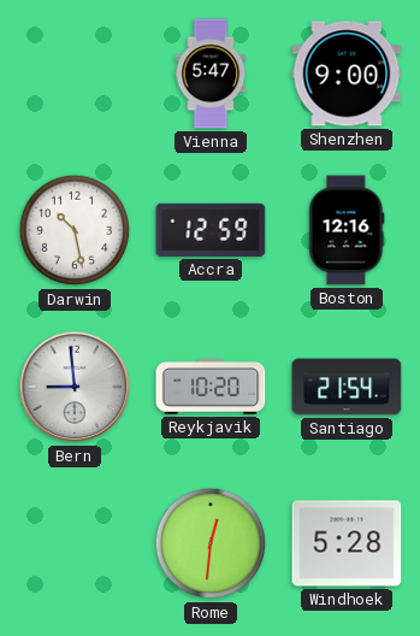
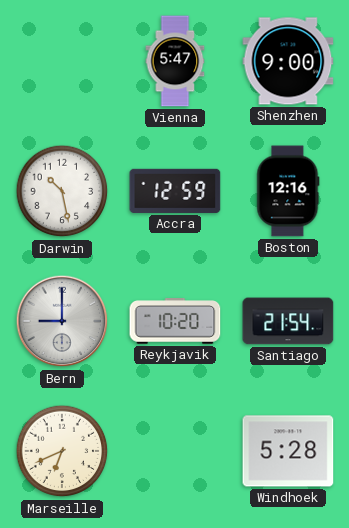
Bern: 8:59 -> 9:00 (62, 321)
Marseille: none -> 6:41 (62, 451)
Rome: 12:31 -> none (211, 543)
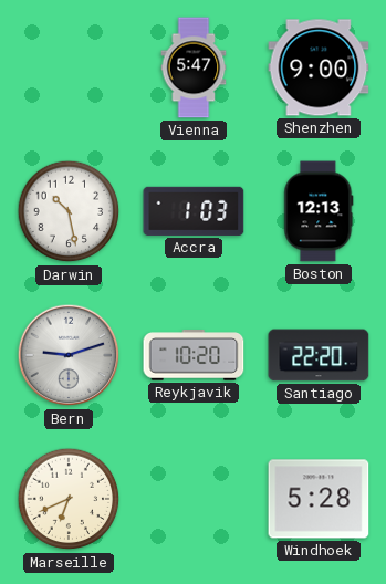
Accra: 12:59 -> 1:03 (194, 211)
Boston: 12:16 -> 12:13 (319, 211)
Bern: 9:00 -> 9:12 (69, 355)
Santiago: 21:54 -> 22:20 (319, 355)
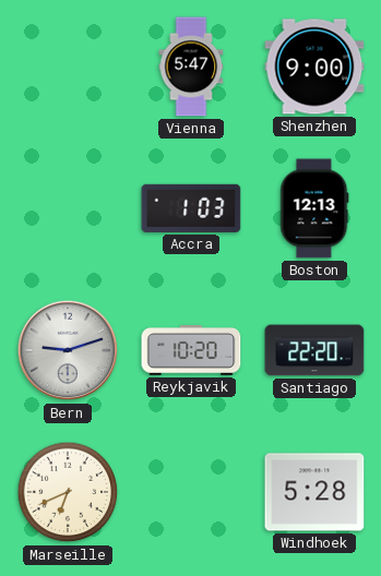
Darwin: 10:28 -> none (69, 211)
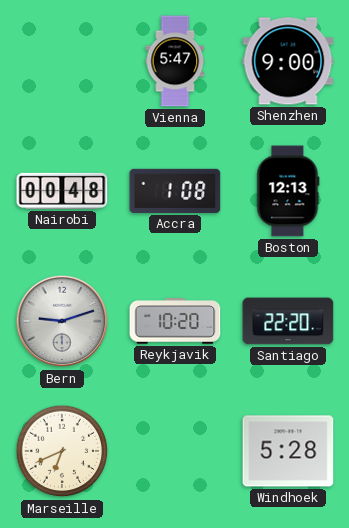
Nairobi: none -> 00:48 (62, 191)
Accra: 1:03 -> 1:08 (175, 191)
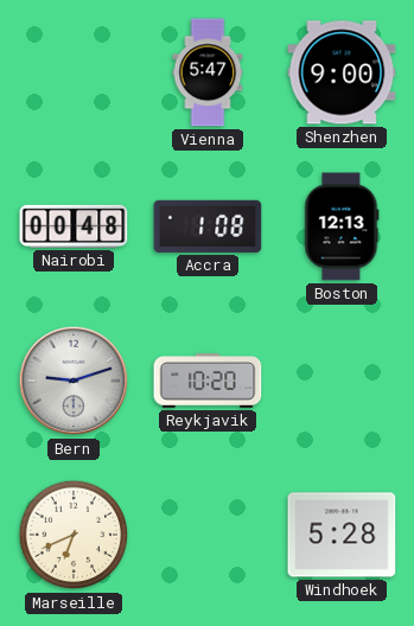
Santiago: 22:20 -> none (288, 321)
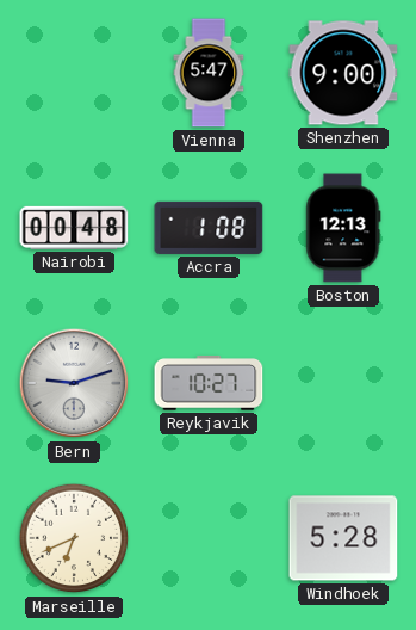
Reykjavik: 10:20 -> 10:27 (209, 383)
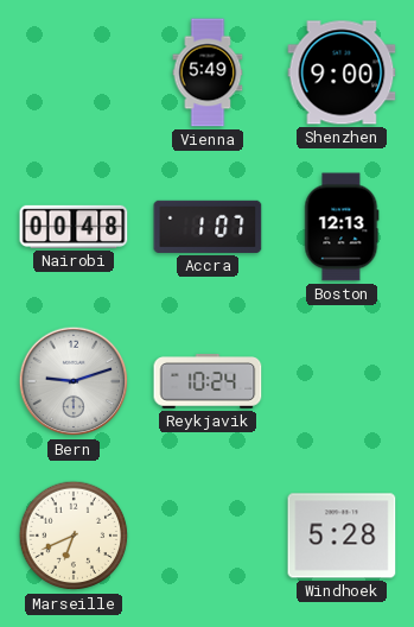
Vienna: 5:47 -> 5:49 (208, 72)
Accra: 1:08 -> 1:07 (208, 227)
Reykjavik: 10:27 -> 10:24 (208, 381)
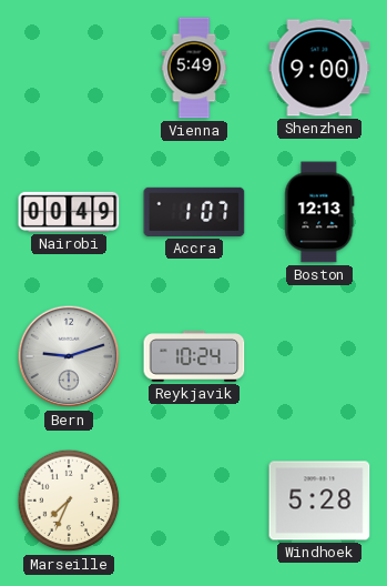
Nairobi: 00:48 -> 00:49 (69, 212)
Marseille: 6:41 -> 7:34 (69, 501)
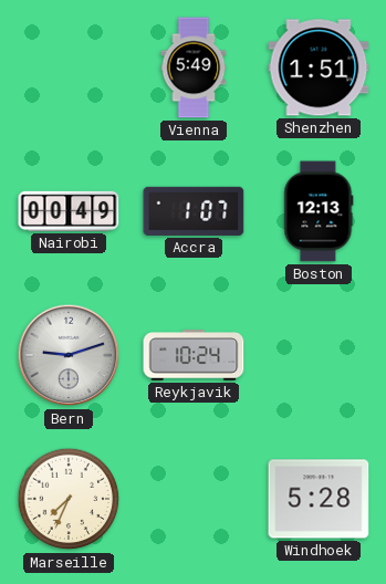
Shenzhen: 9:00 -> 1:51 (319, 67)
